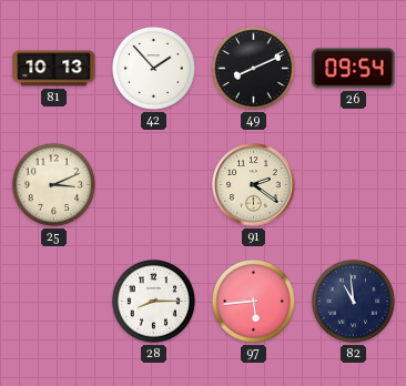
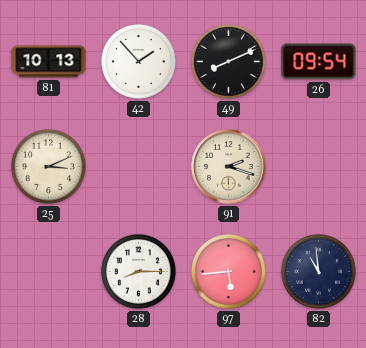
91: 2:21 -> 2:18 (229, 167)
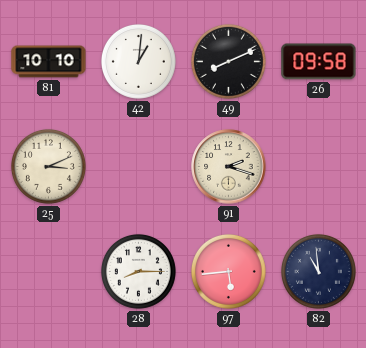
81: 10:13 -> 10:10 (49, 62)
42: 1:53 -> 1:01 (138, 61)
26: 09:54 -> 09:58 (319, 62)
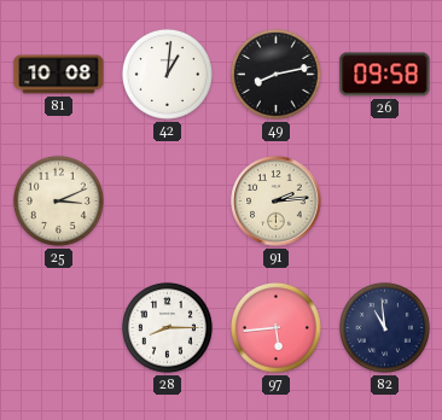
81: 10:10 -> 10:08 (59, 75)
49: 8:11 -> 8:13 (275, 74)
91: 2:18 -> 2:14 (277, 202)
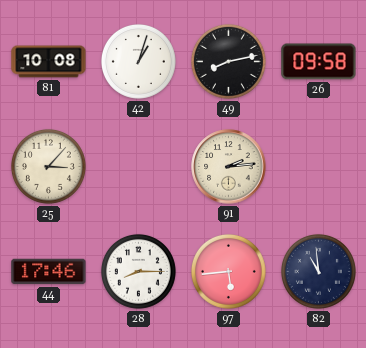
42: 1:01 -> 1:03 (138, 61)
25: 3:11 -> 3:07 (48, 166)
44: none -> 17:46 (49, 272)
